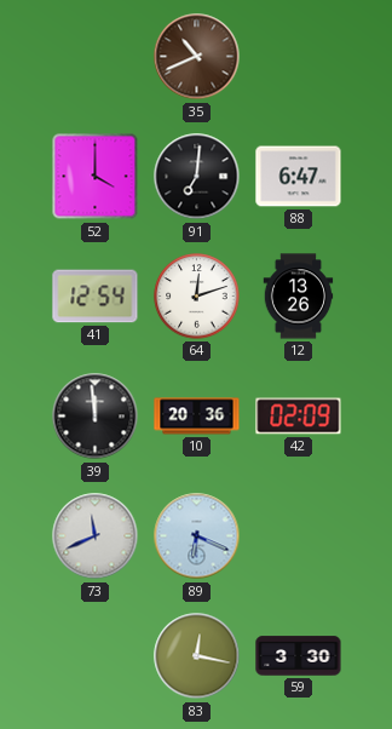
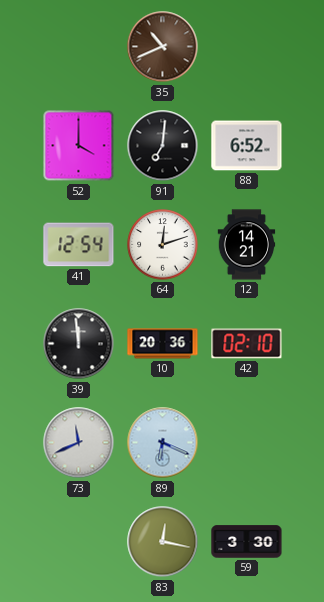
88: 6:47 -> 6:52 (247, 146)
12: 13:26 -> 14:21 (247, 245)
42: 02:09 -> 02:10 (247, 344)
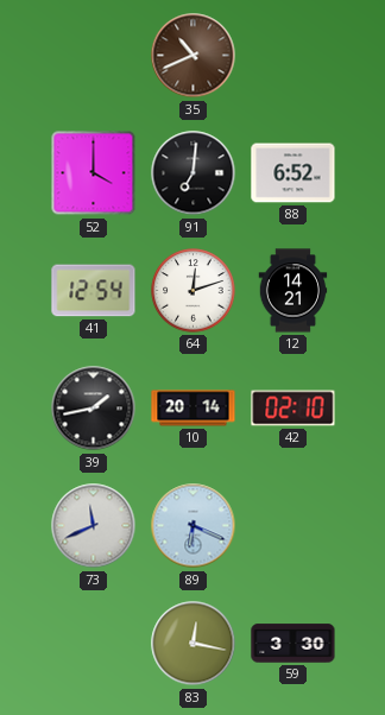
39: 11:59 -> 1:43 (94, 409)
10: 20:36 -> 20:14 (194, 409)
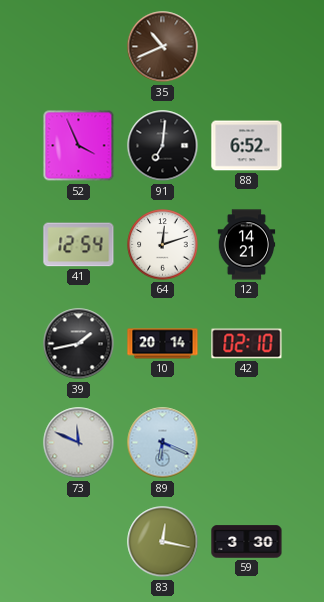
52: 4:00 -> 3:56 (79, 146)
73: 11:41 -> 11:49 (79, 443)
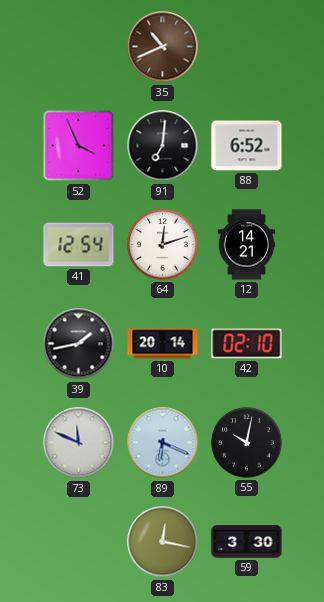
55: none -> 10:02 (247, 443)
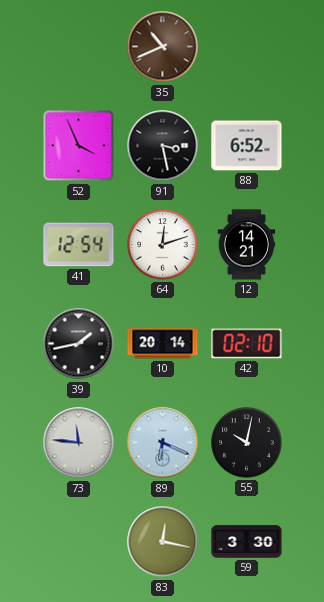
91: 7:01 -> 3:28 (163, 146)
73: 11:49 -> 11:46 (79, 443)
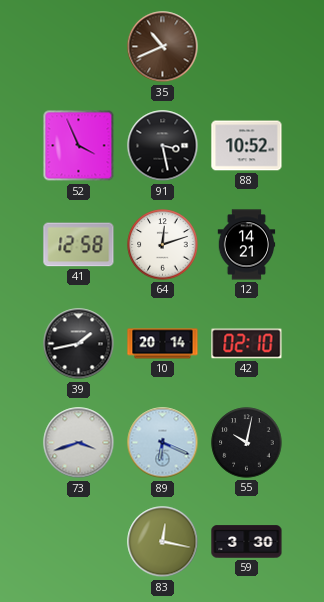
88: 6:52 -> 10:52 (247, 146)
41: 12:54 -> 12:58 (79, 245)
73: 11:46 -> 3:42 (79, 443)
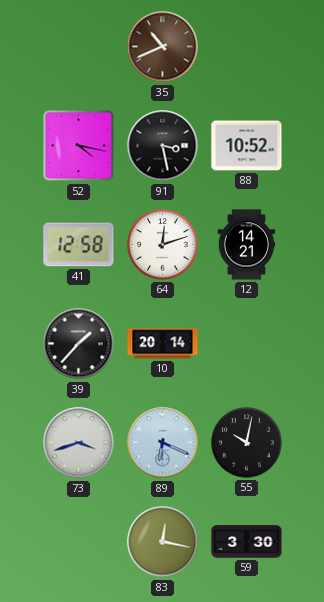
52: 3:56 -> 4:17 (79, 146)
39: 1:43 -> 1:37 (79, 344)
42: 02:10 -> none (247, 344)
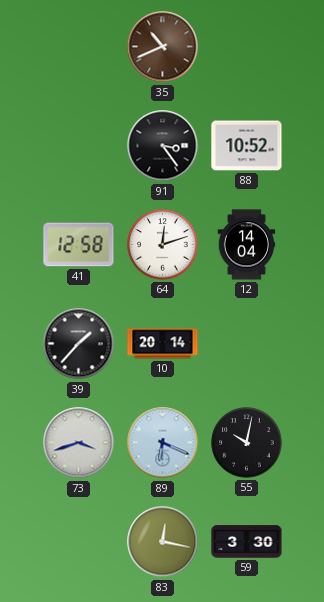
52: 4:17 -> none (79, 146)
91: 3:28 -> 3:24 (163, 146)
12: 14:21 -> 14:04 (247, 245)
